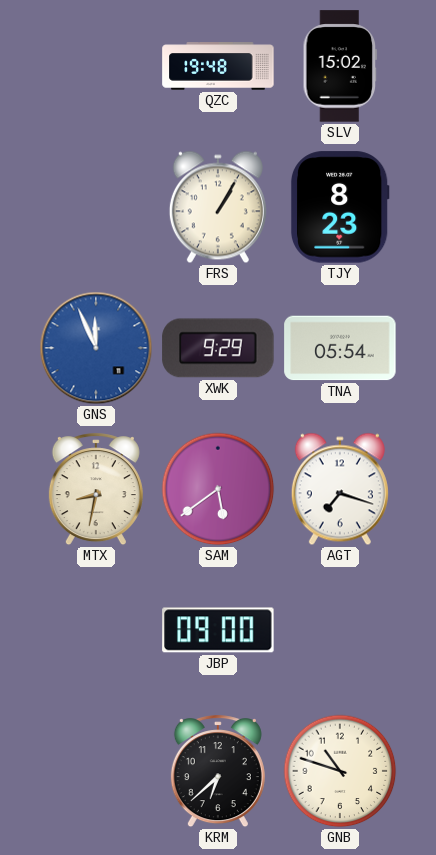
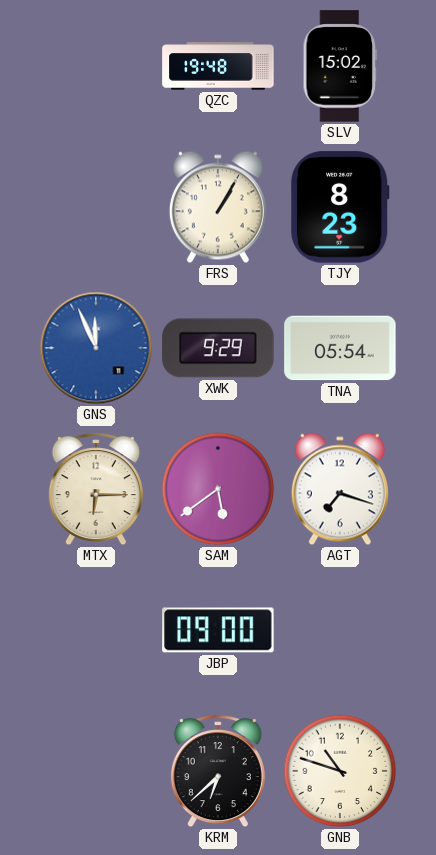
MTX: 8:32 -> 6:15 (96, 490)
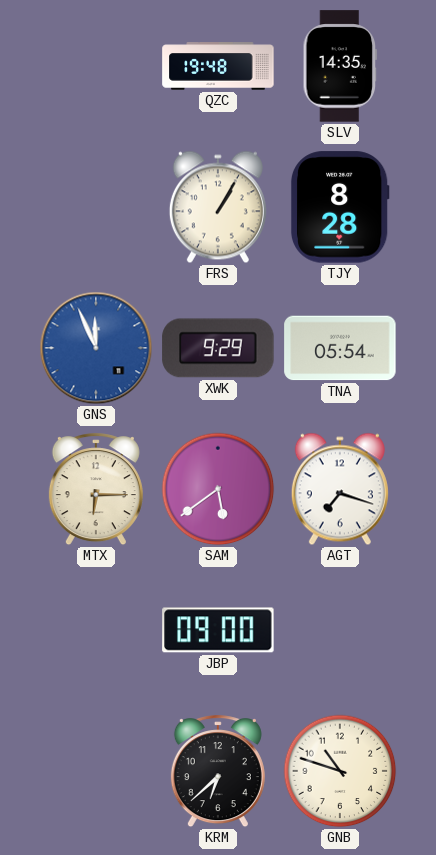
SLV: 15:02 -> 14:35 (340, 66)
TJY: 8:23 -> 8:28 (340, 207)
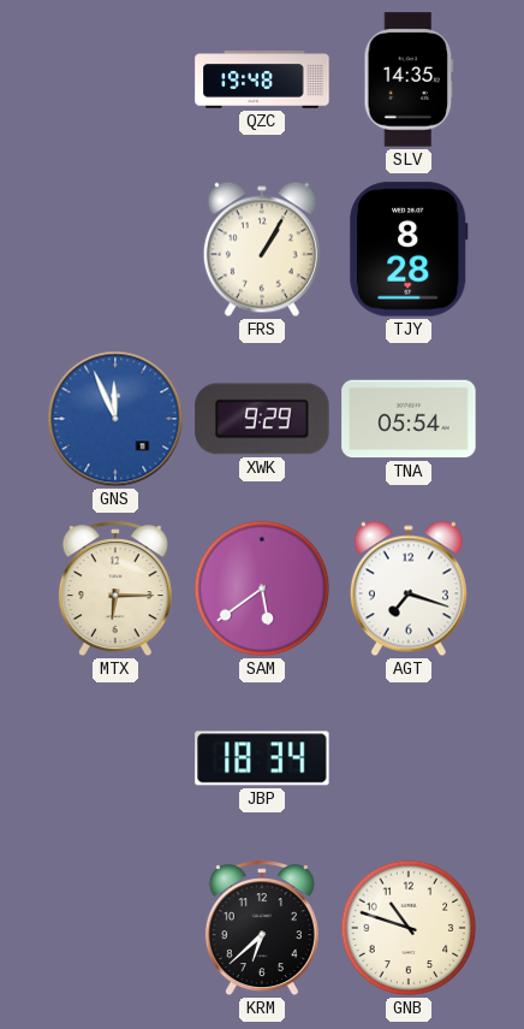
JBP: 09:00 -> 18:34 (262, 758)
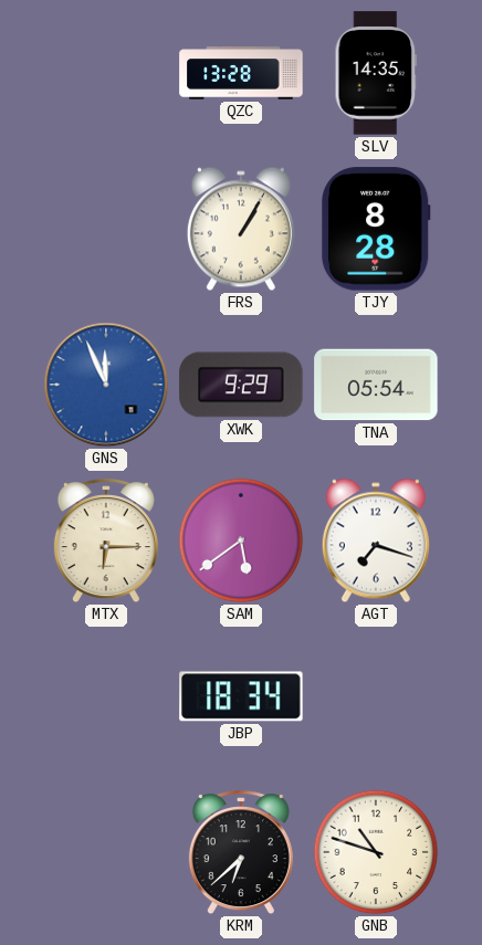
QZC: 19:48 -> 13:28 (241, 73)
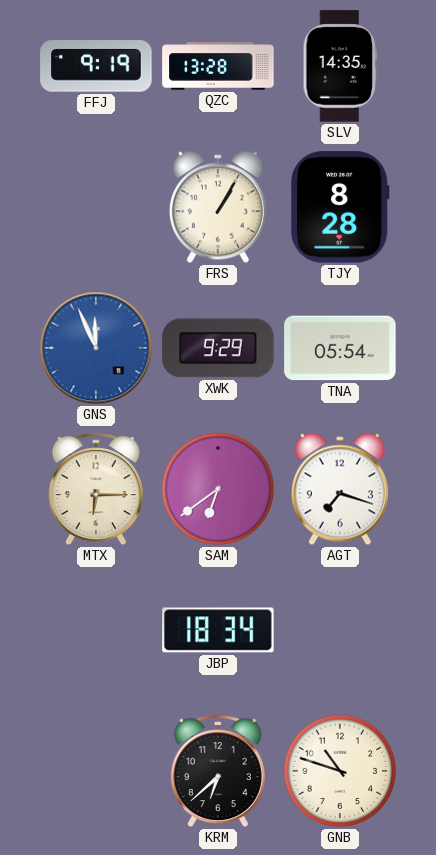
FFJ: none -> 9:19 (96, 66)
SAM: 5:39 -> 6:39 (218, 489)
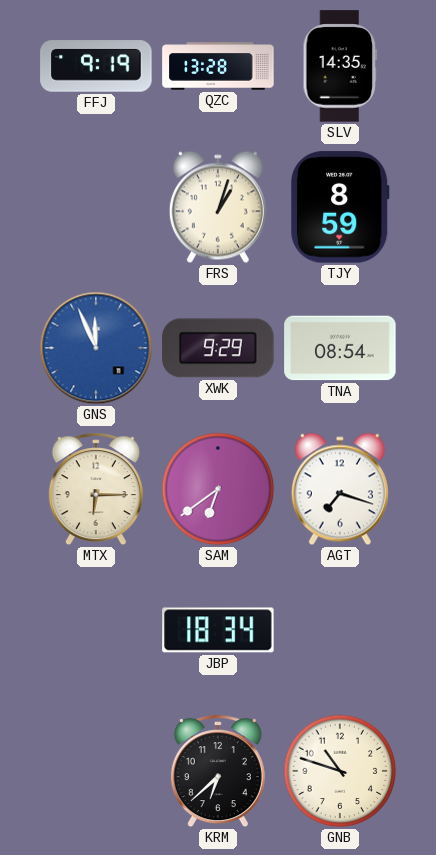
FRS: 1:05 -> 1:03 (218, 207)
TJY: 8:28 -> 8:59 (340, 207)
TNA: 05:54 -> 08:54 (340, 348)
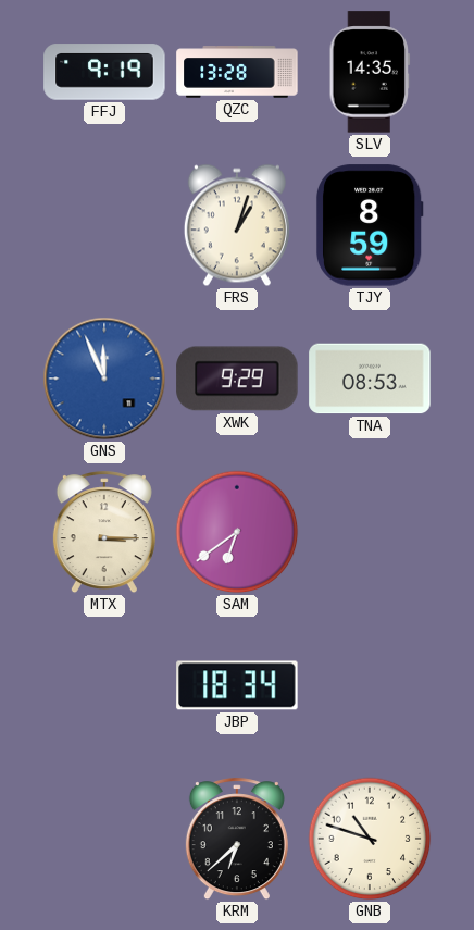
TNA: 08:54 -> 08:53 (370, 379)
MTX: 6:15 -> 3:15 (104, 533)
AGT: 7:18 -> none (340, 489)
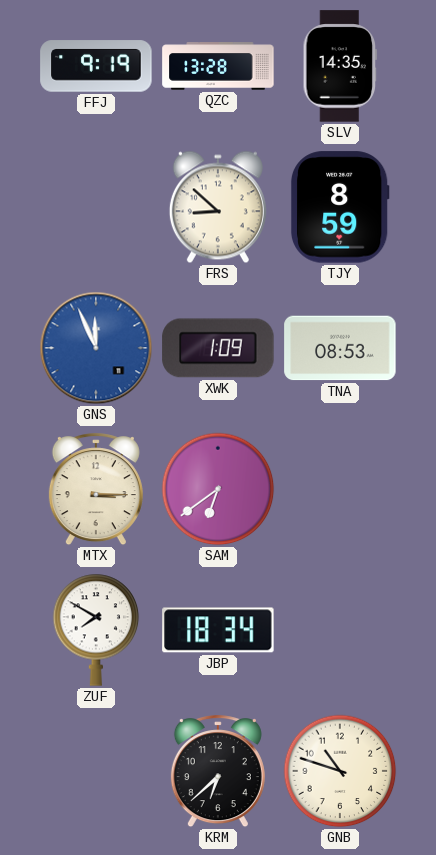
FRS: 1:03 -> 8:52 (218, 207)
XWK: 9:29 -> 1:09 (218, 348)
ZUF: none -> 7:50 (96, 630)
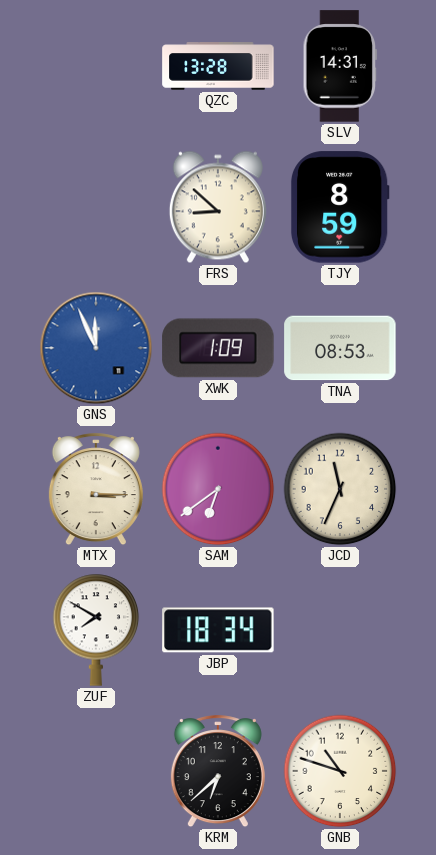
FFJ: 9:19 -> none (96, 66)
SLV: 14:35 -> 14:31 (340, 66)
JCD: none -> 11:34 (340, 489)
